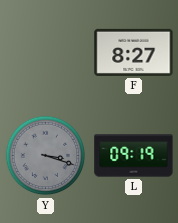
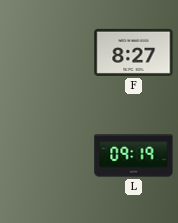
Y: 3:18 -> none (46, 156)
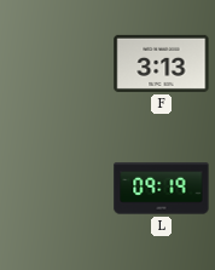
F: 8:27 -> 3:13 (162, 63)
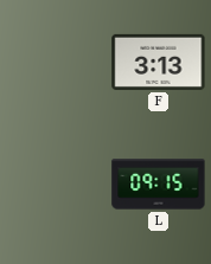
L: 09:19 -> 09:15 (159, 185)
